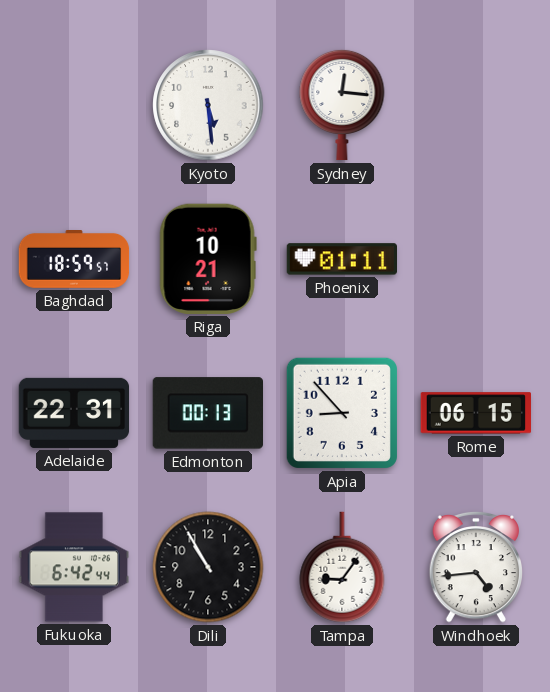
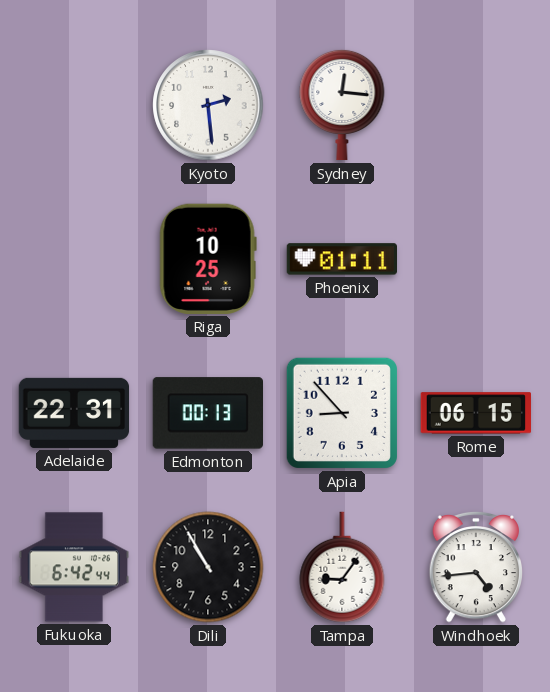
Kyoto: 5:29 -> 2:29 (208, 105)
Baghdad: 18:59 -> none (74, 260)
Riga: 10:21 -> 10:25 (208, 259)
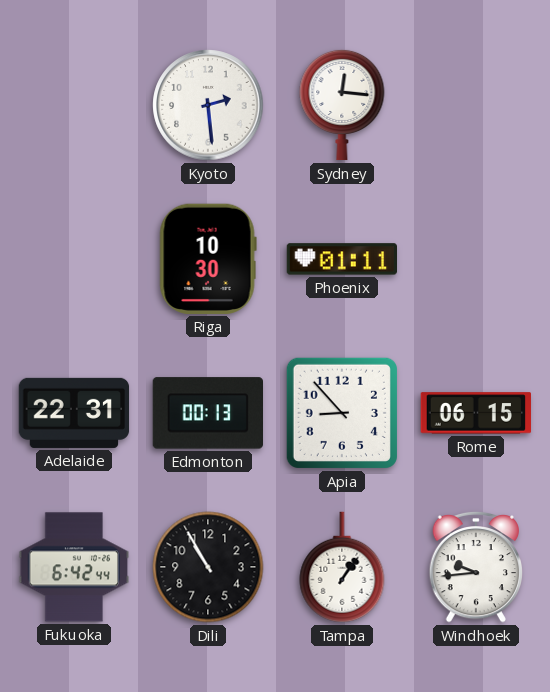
Riga: 10:25 -> 10:30 (208, 259)
Tampa: 9:06 -> 1:06 (342, 567)
Windhoek: 4:44 -> 9:44 (476, 567)
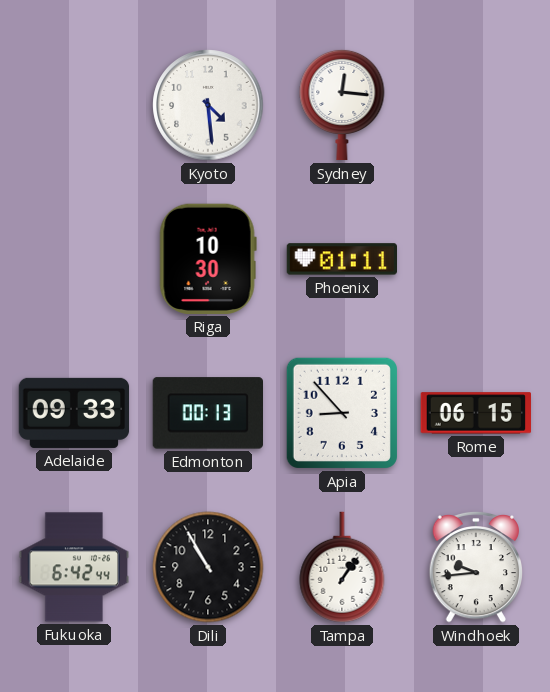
Kyoto: 2:29 -> 4:29 (208, 105)
Adelaide: 22:31 -> 09:33 (74, 413)
